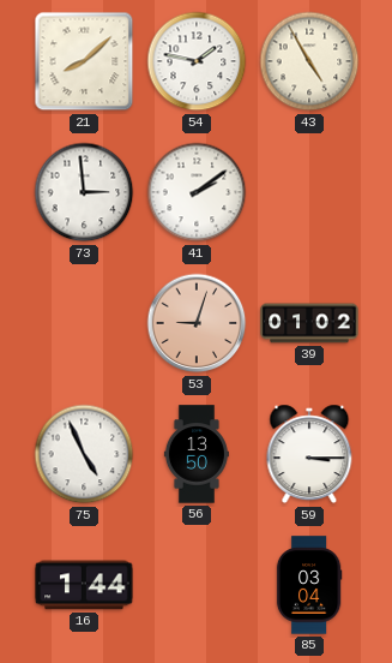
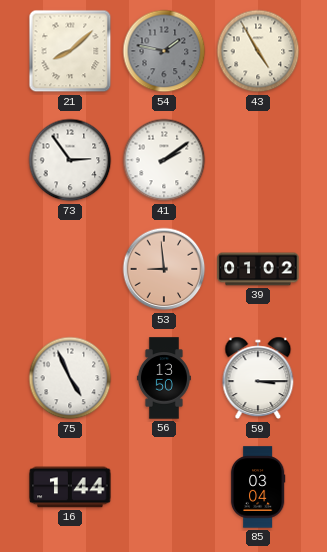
54 dial: white -> grey (164, 51)
73: 2:59 -> 2:54 (70, 160)
53: 9:03 -> 8:59 (164, 269)
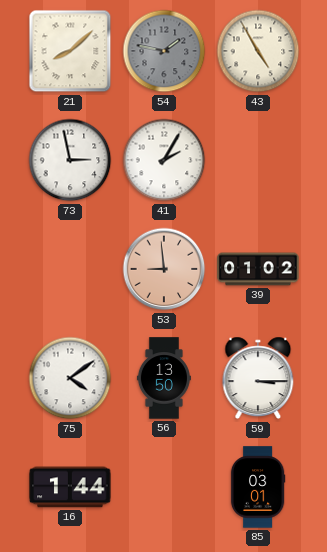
73: 2:54 -> 2:58 (70, 160)
41: 2:09 -> 2:05 (164, 160)
75: 4:56 -> 4:09 (70, 378)
85: 03:04 -> 03:01 (258, 487)
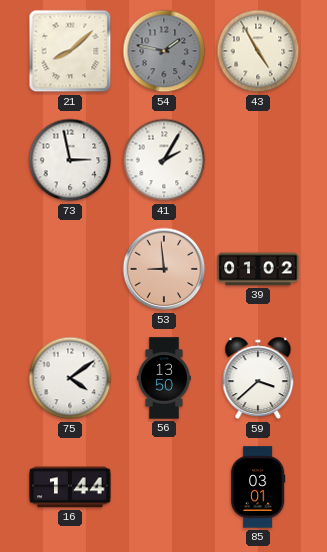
59: 3:15 -> 3:38 (258, 378)
